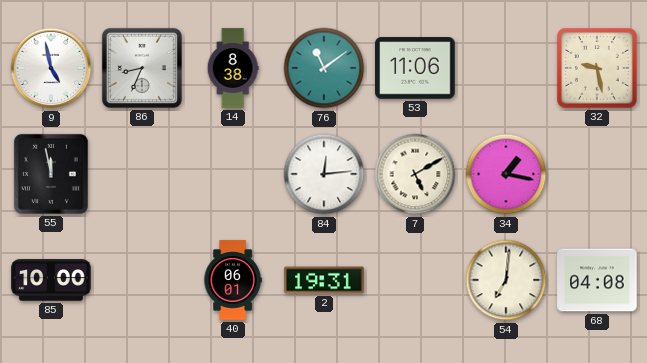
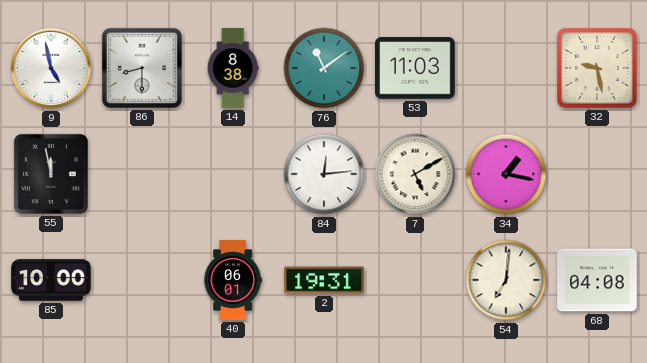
86: 8:34 -> 8:30 (142, 68)
53: 11:06 -> 11:03 (415, 68)
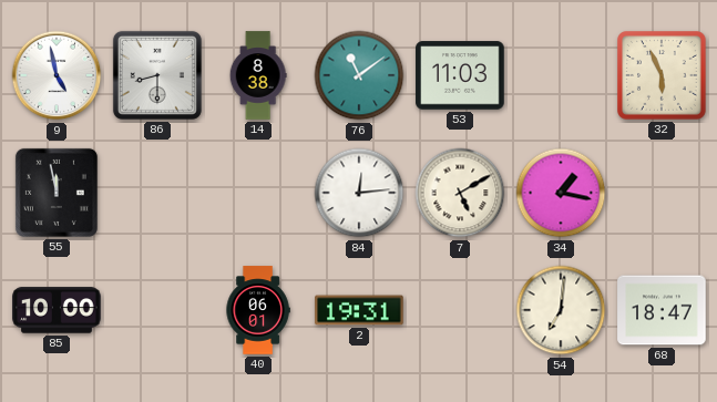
32: 9:28 -> 5:56 (663, 76)
68: 04:08 -> 18:47 (662, 310)
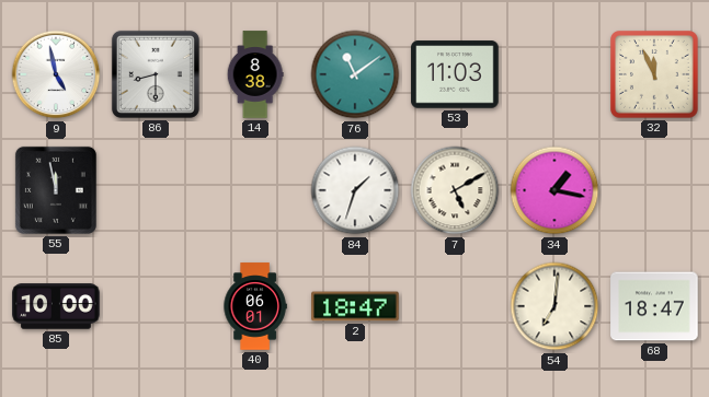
32: 5:56 -> 11:56 (655, 75)
84: 12:14 -> 1:33 (355, 190)
2: 19:31 -> 18:47 (355, 306)
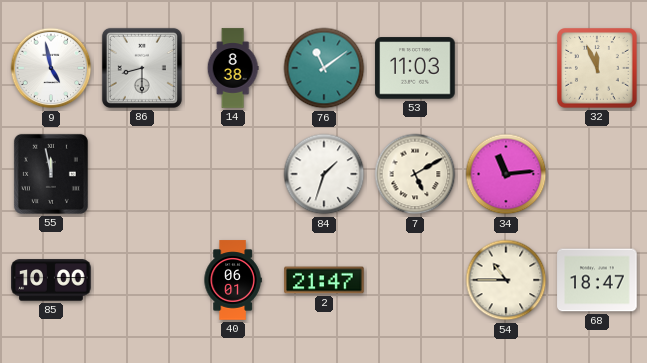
34: 1:17 -> 11:14 (506, 174)
2: 18:47 -> 21:47 (324, 280)
54: 7:01 -> 10:45 (506, 280)
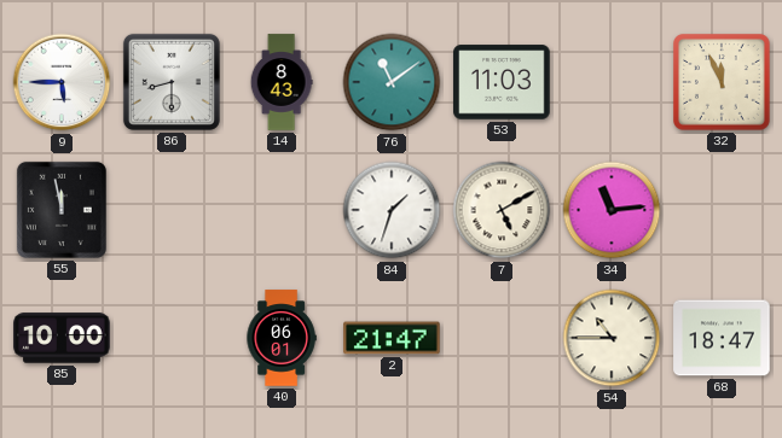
9: 4:58 -> 5:45 (62, 82)
14: 8:38 -> 8:43 (282, 82)
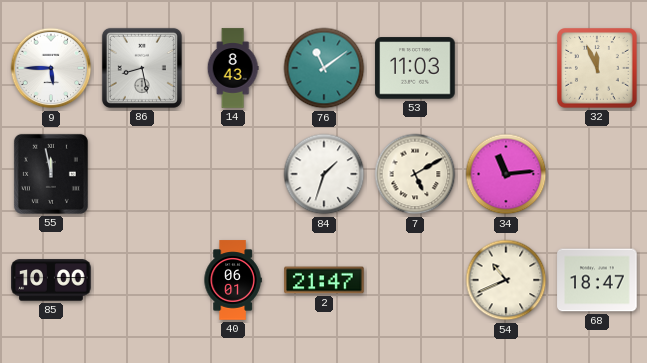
86: 8:30 -> 8:28 (142, 68)
54: 10:45 -> 10:41 (506, 280)
